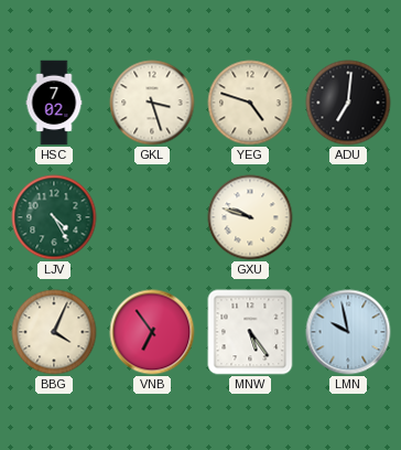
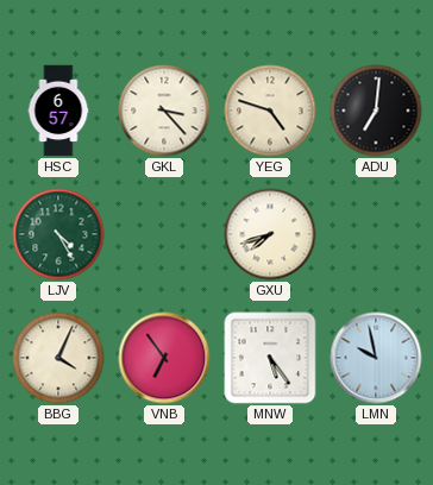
HSC: 7:02 -> 6:57 (58, 111)
GKL: 3:27 -> 3:23 (164, 111)
GXU: 9:48 -> 7:42 (270, 234)
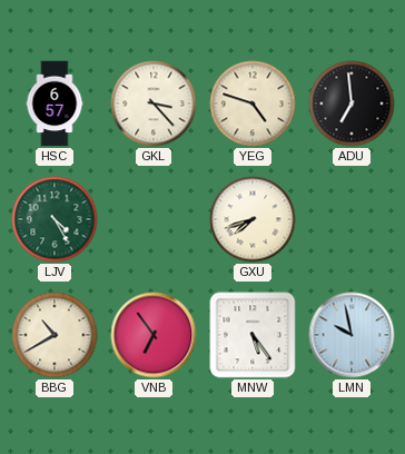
ADU: 7:01 -> 6:59 (352, 103)
BBG: 4:04 -> 10:40 (55, 335)
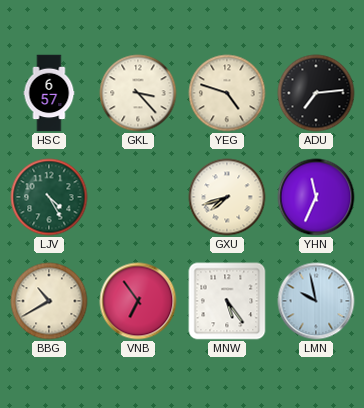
ADU: 6:59 -> 7:14 (316, 93)
YHN: none -> 11:34 (316, 197)
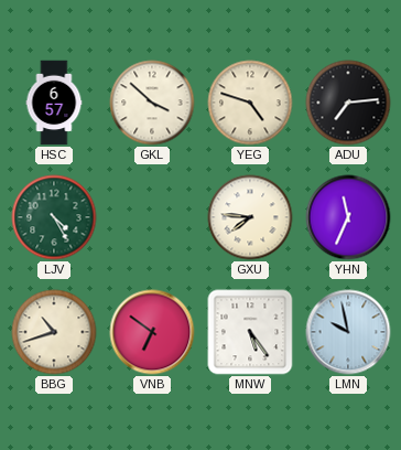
GKL: 3:23 -> 3:52 (152, 103)
GXU: 7:42 -> 7:46 (250, 217)
BBG: 10:40 -> 10:42 (54, 332)
VNB: 6:54 -> 6:51 (152, 332)
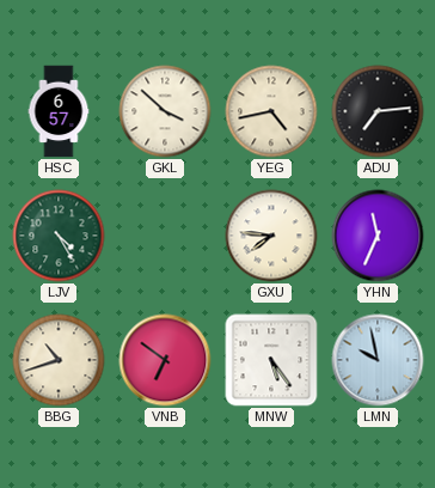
YEG: 4:48 -> 4:43 (271, 111)
